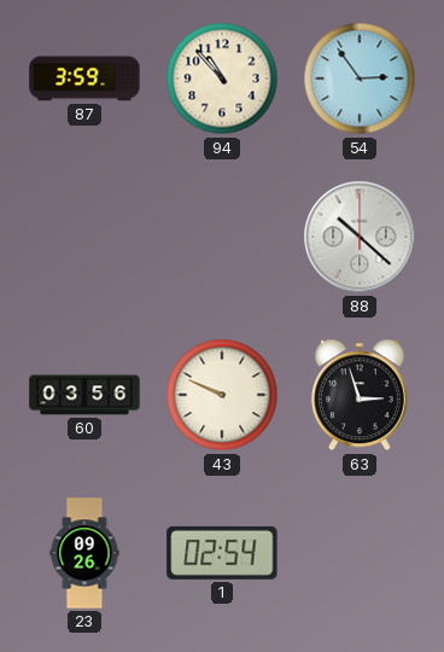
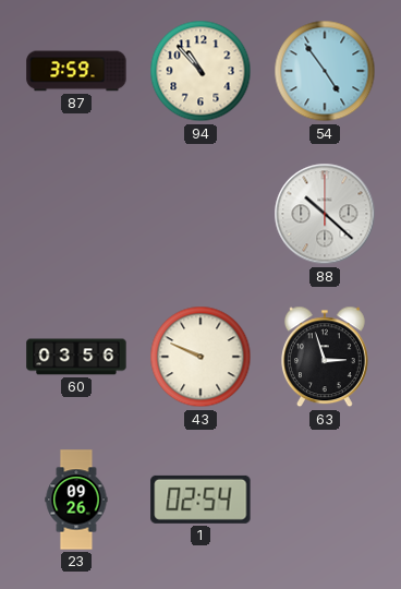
54: 2:54 -> 4:54 (325, 71)
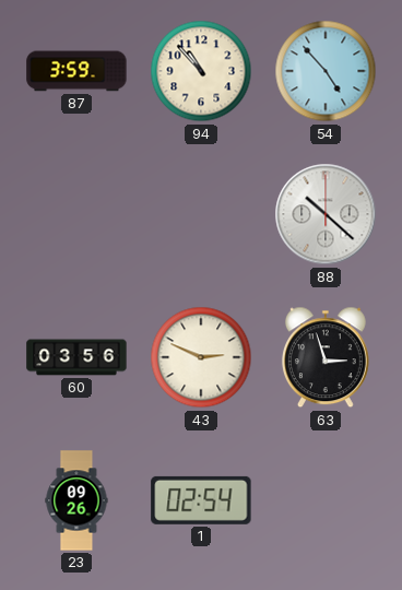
54: 4:54 -> 4:53 (326, 71)
43: 9:49 -> 2:49 (201, 357)
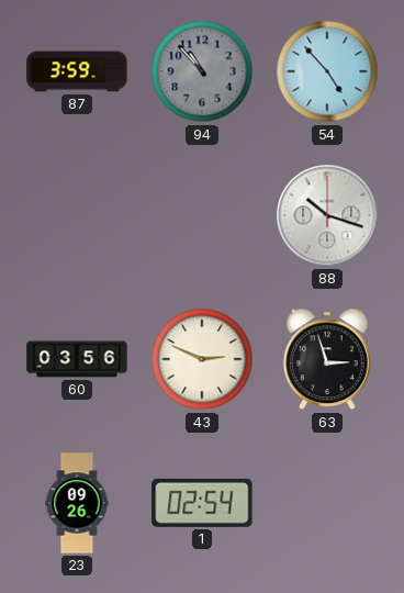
94 dial: cream -> grey (202, 71)
88: 10:22 -> 10:18 (327, 215)
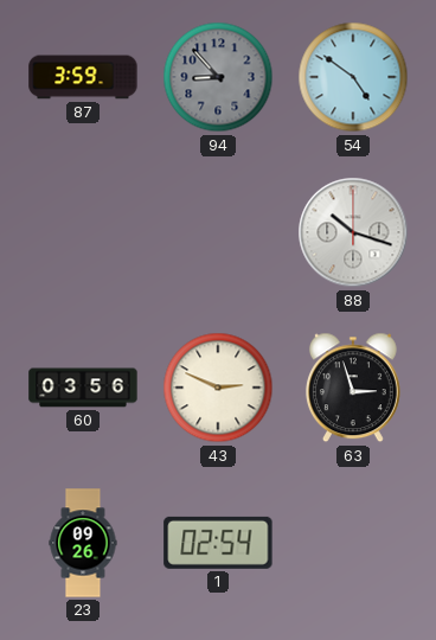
94: 10:53 -> 8:53 (218, 77)
54: 4:53 -> 4:51 (353, 77)
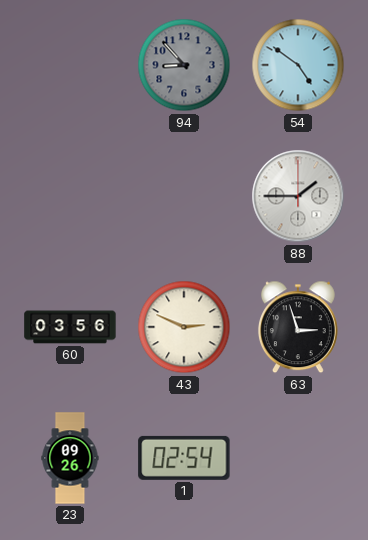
87: 3:59 -> none (83, 77)
88: 10:18 -> 1:45 (298, 196)
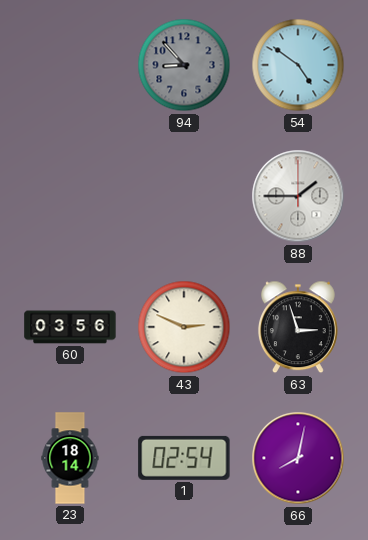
23: 09:26 -> 18:14 (70, 458)
66: none -> 8:02 (298, 458)
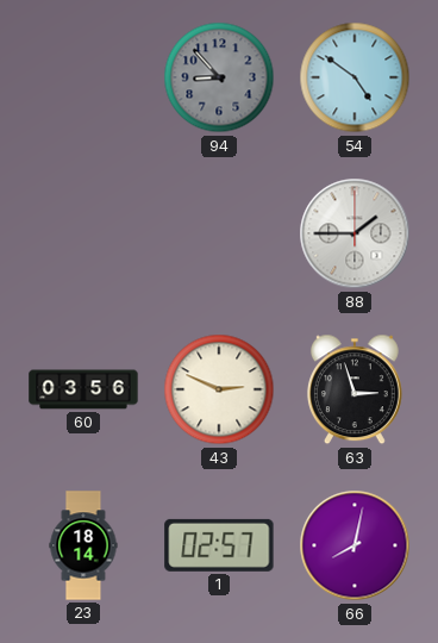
1: 02:54 -> 02:57 (219, 545)
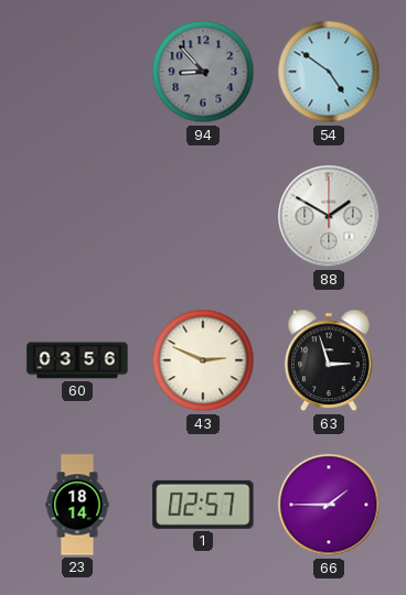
88: 1:45 -> 1:50 (329, 216)
66: 8:02 -> 1:45 (329, 505)
